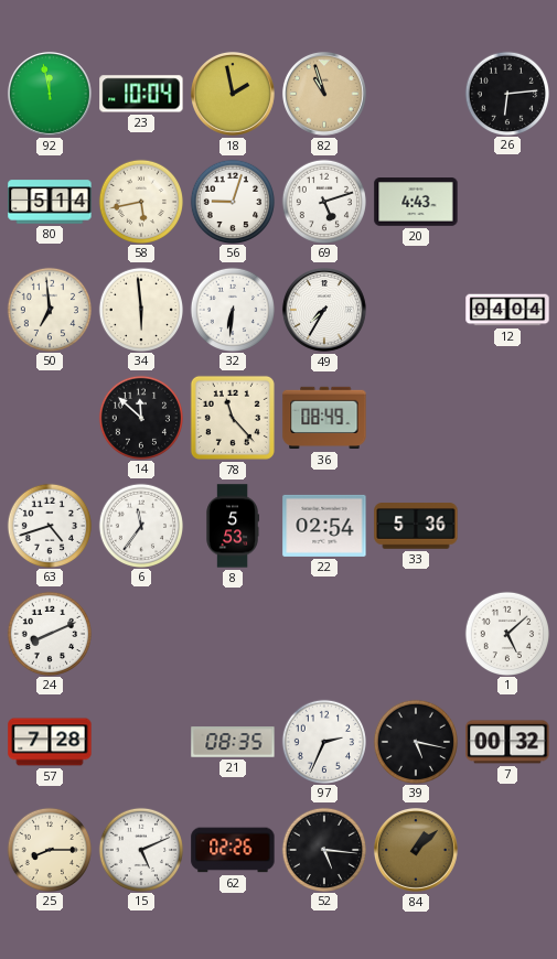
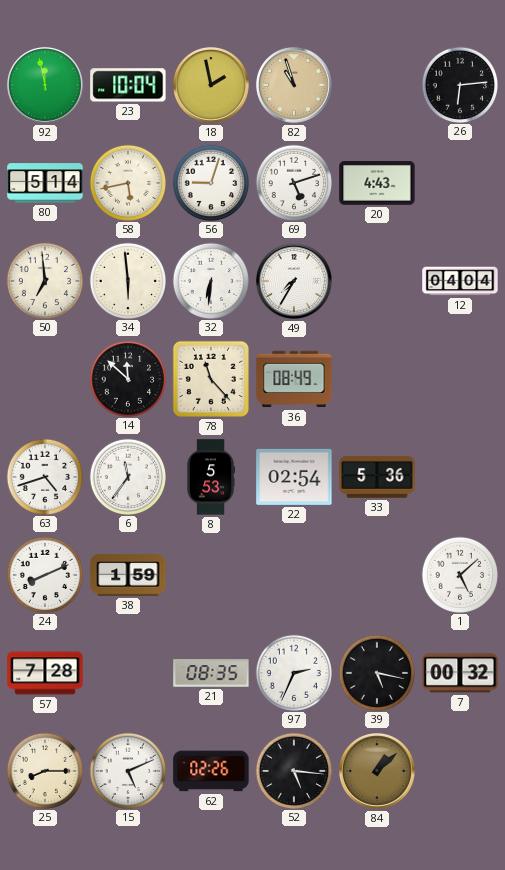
38: none -> 1:59 (128, 575)
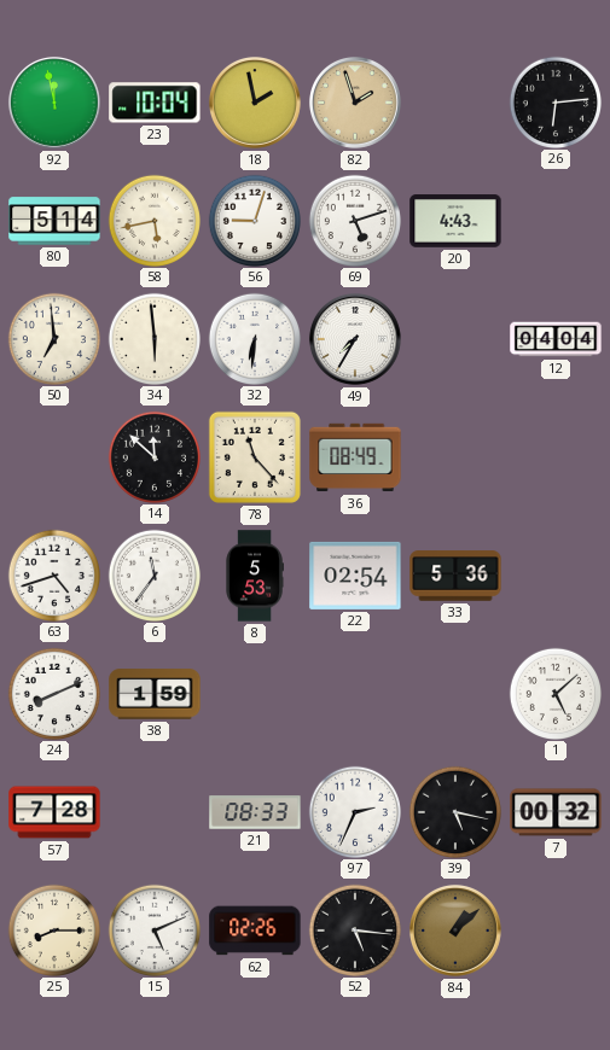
82: 10:57 -> 1:57 (355, 103)
21: 08:35 -> 08:33 (255, 812)
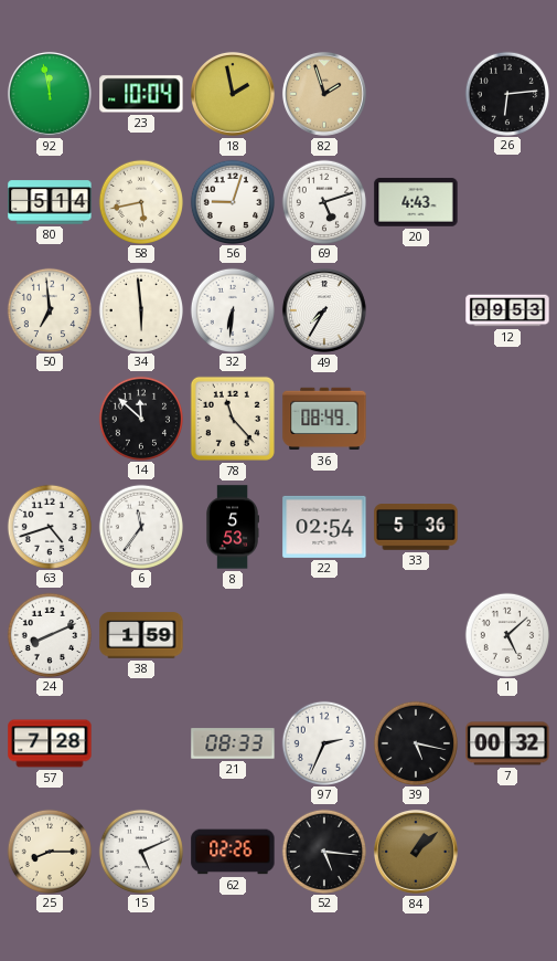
12: 04:04 -> 09:53 (507, 310)
